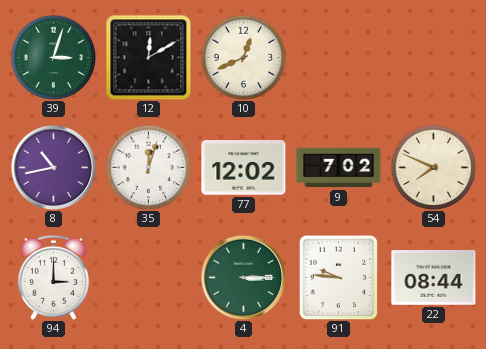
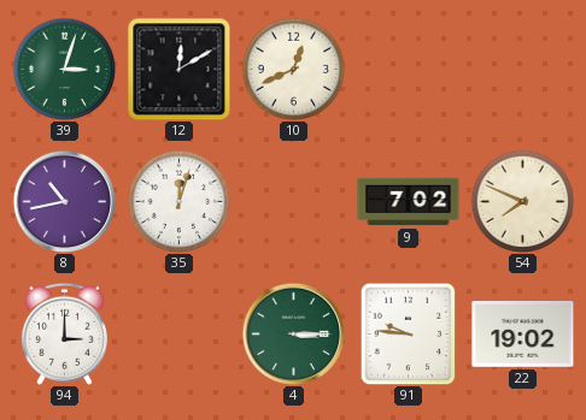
77: 12:02 -> none (244, 168)
22: 08:44 -> 19:02 (523, 335)
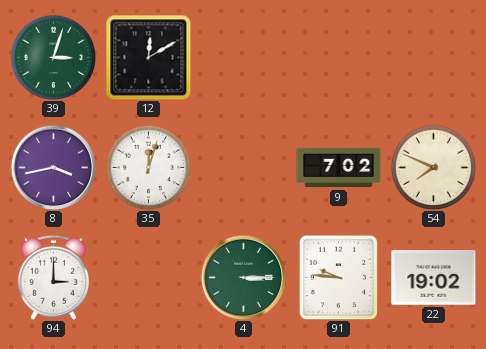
10: 12:41 -> none (293, 69)
8: 10:43 -> 3:43 (53, 167)
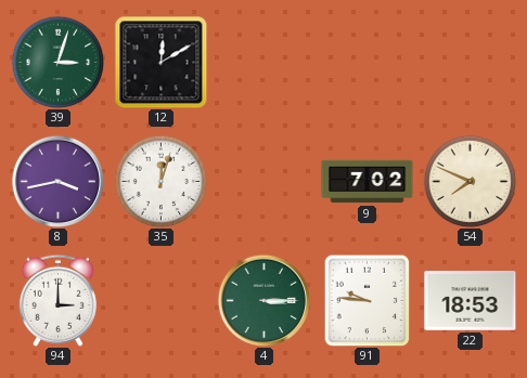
22: 19:02 -> 18:53 (471, 301)
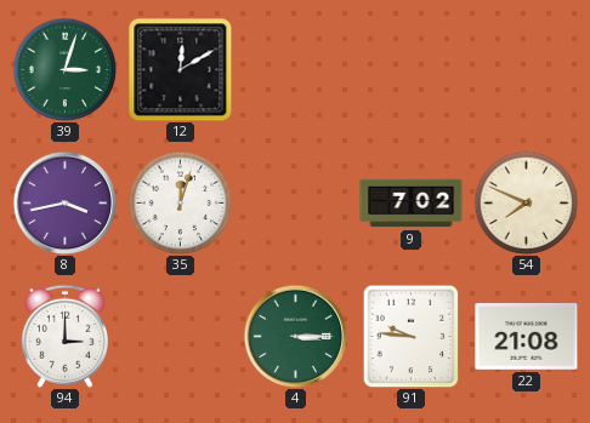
22: 18:53 -> 21:08 (527, 337)
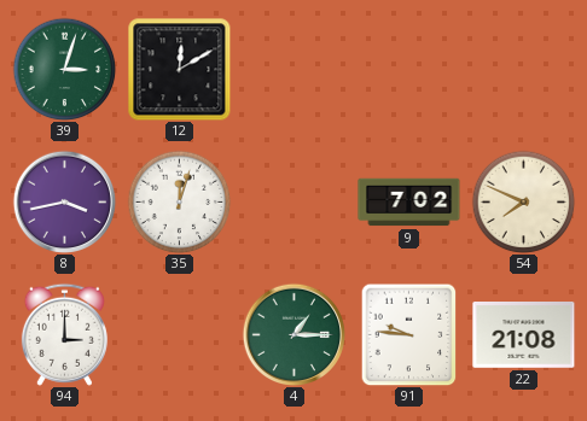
4: 3:15 -> 1:15 (293, 334)
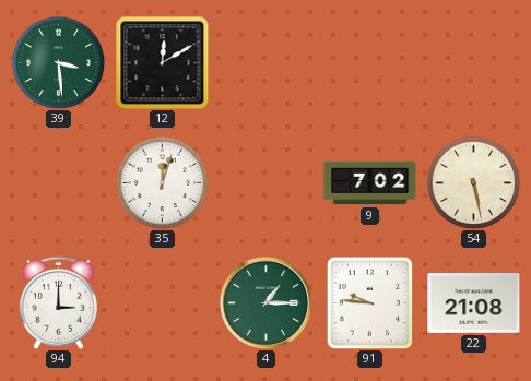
39: 3:03 -> 3:29 (58, 62)
8: 3:43 -> none (64, 201)
54: 7:49 -> 5:28 (473, 182)
